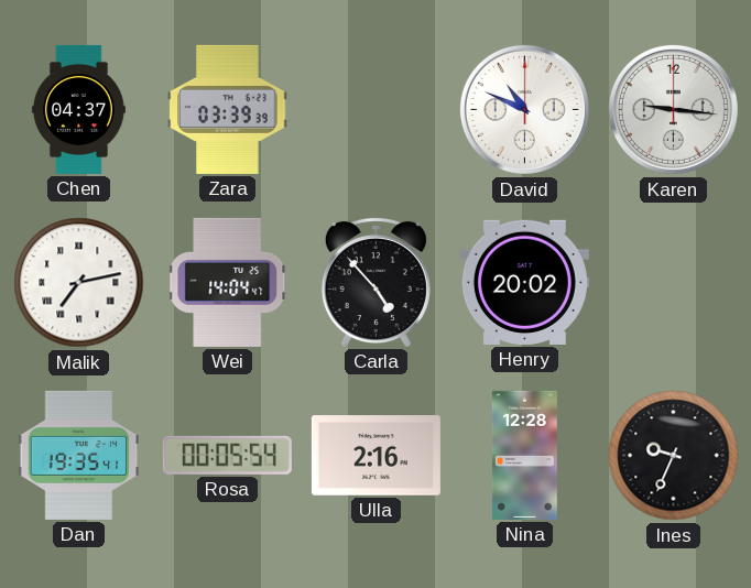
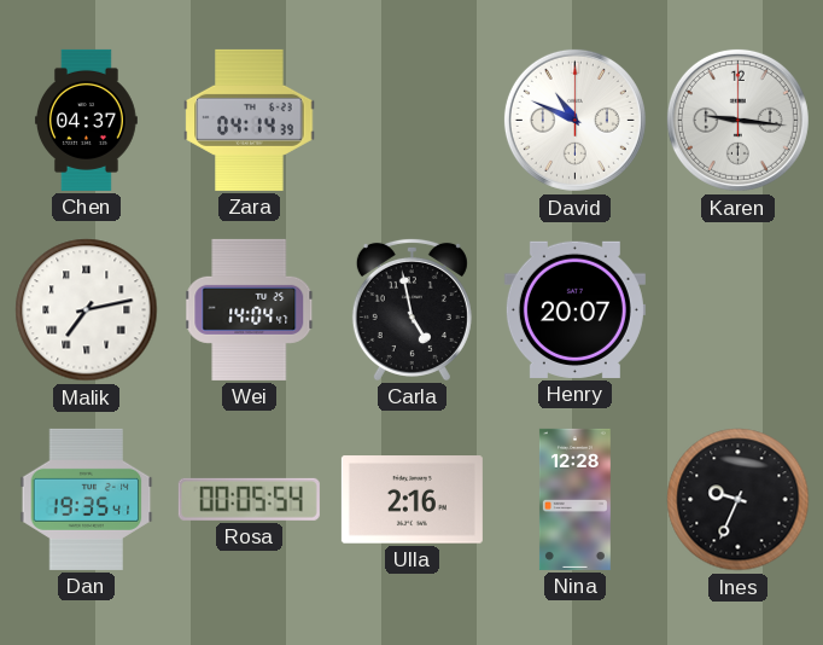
Zara: 03:39 -> 04:14 (250, 120)
Carla: 4:53 -> 4:58 (411, 309)
Henry: 20:02 -> 20:07 (574, 309)
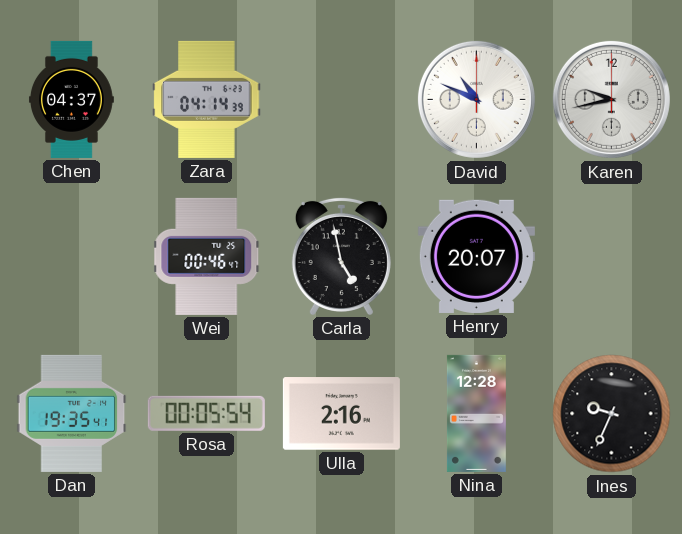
Karen: 9:16 -> 9:43 (611, 99)
Malik: 7:13 -> none (87, 310)
Wei: 14:04 -> 00:46 (207, 256)
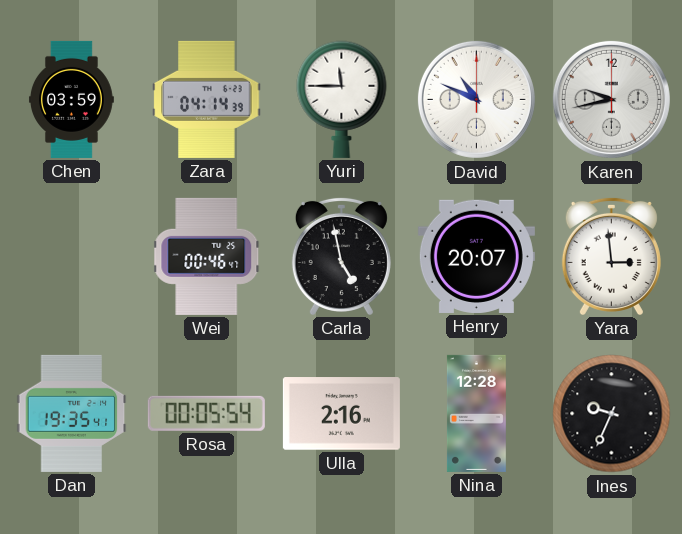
Chen: 04:37 -> 03:59 (72, 99)
Yuri: none -> 11:45 (342, 99)
Yara: none -> 2:59 (611, 256)
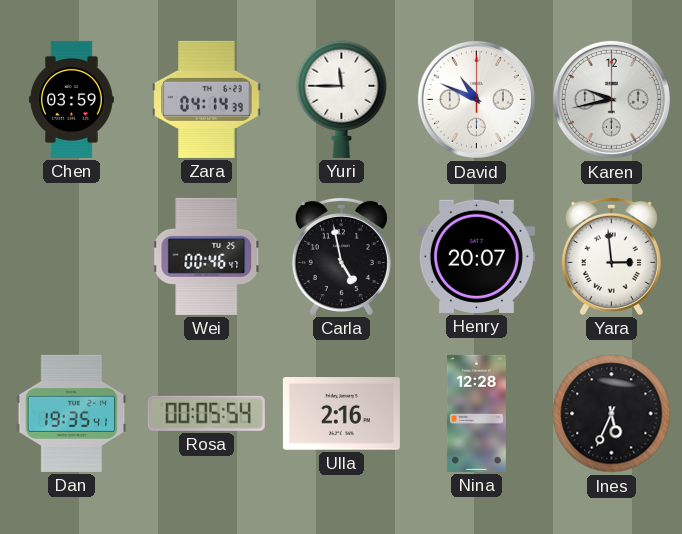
Ines: 9:34 -> 5:34 (612, 414)
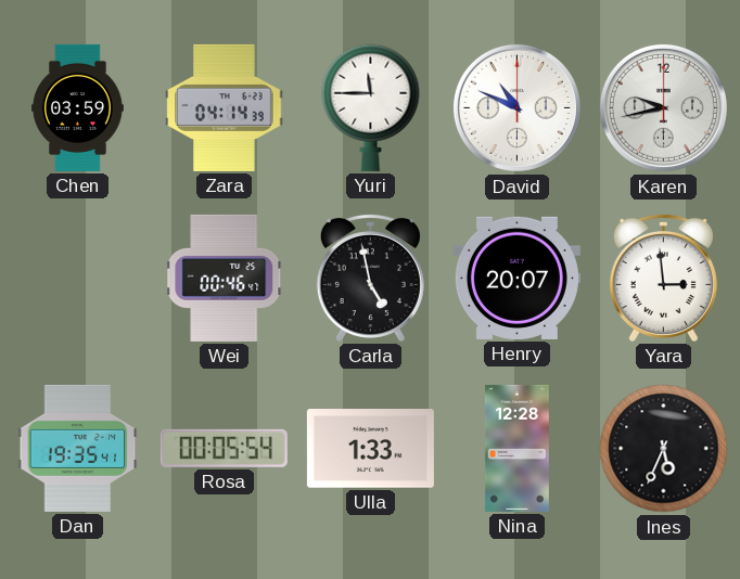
Ulla: 2:16 -> 1:33 (370, 449)
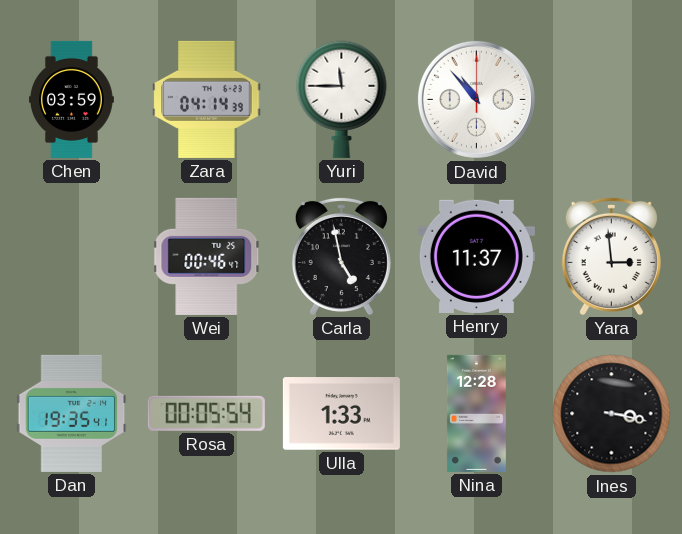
David: 10:49 -> 10:53 (476, 99)
Karen: 9:43 -> none (663, 107)
Henry: 20:07 -> 11:37 (476, 256)
Ines: 5:34 -> 3:17 (612, 414)
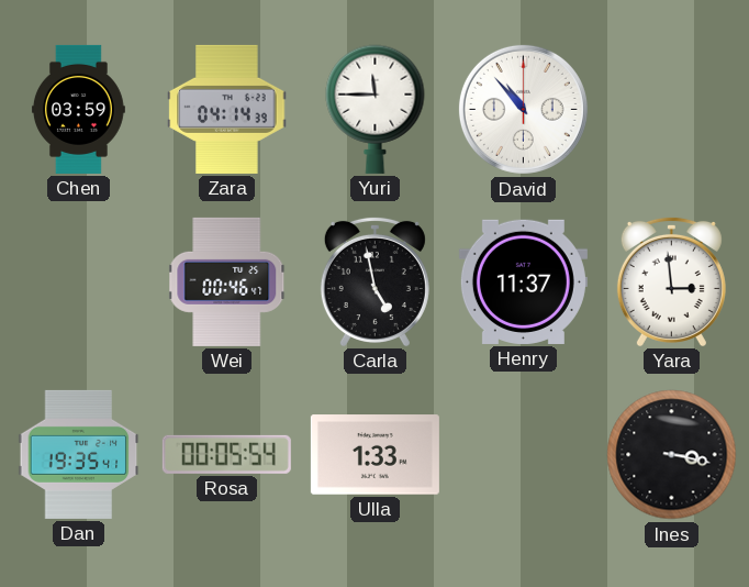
Nina: 12:28 -> none (476, 413)
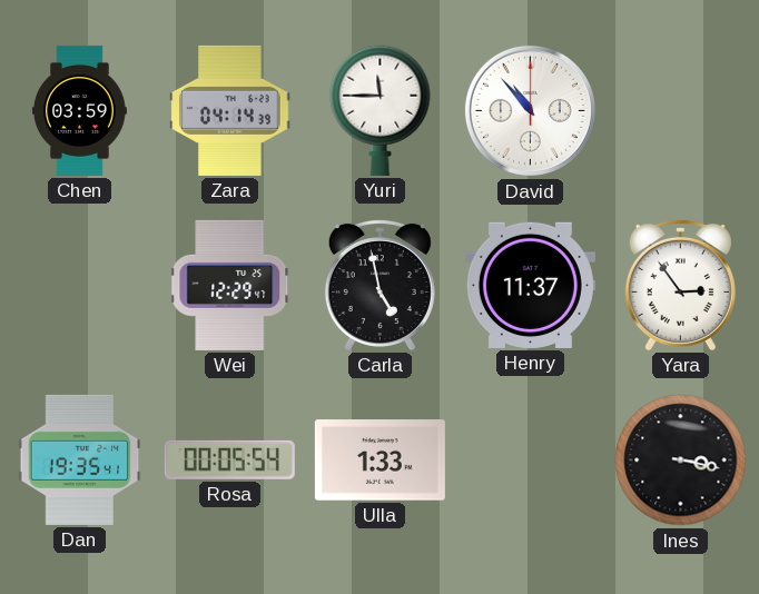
Wei: 00:46 -> 12:29 (230, 285)
Yara: 2:59 -> 2:54 (680, 285)
